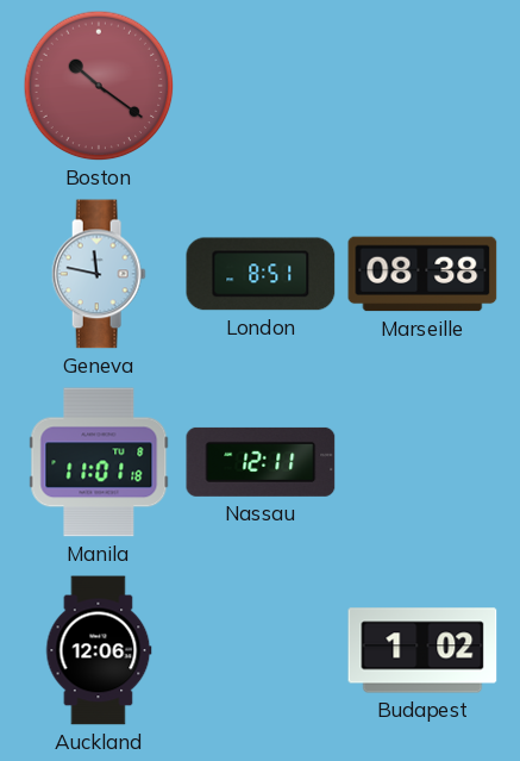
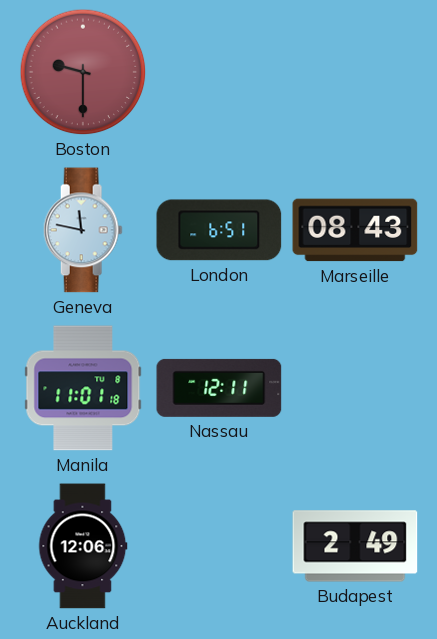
Boston: 10:21 -> 9:30 (83, 72)
London: 8:51 -> 6:51 (219, 230)
Marseille: 08:38 -> 08:43 (355, 230)
Budapest: 1:02 -> 2:49 (355, 546)
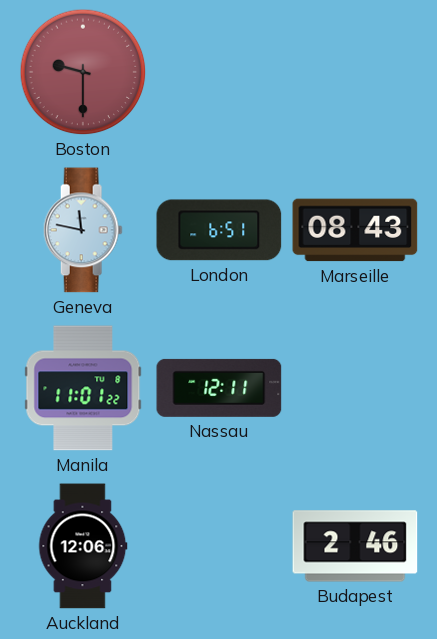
Manila: 11:01:18 -> 11:01:22 (83, 388)
Budapest: 2:49 -> 2:46 (355, 546)
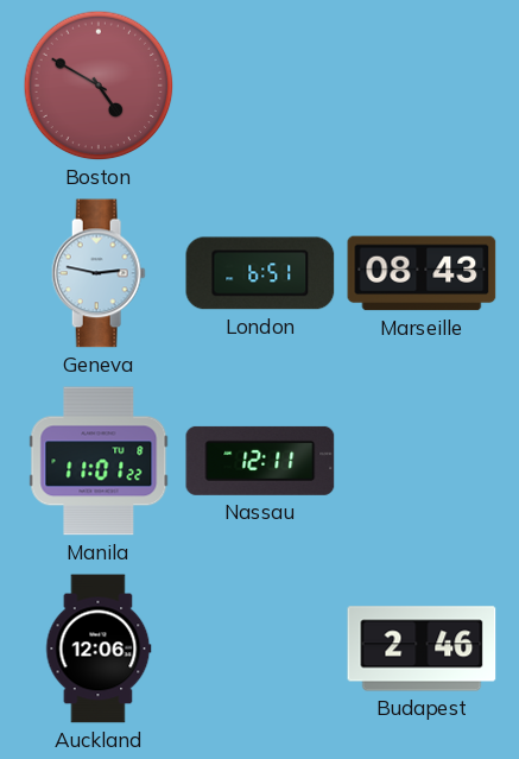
Boston: 9:30 -> 4:50 (99, 86)
Geneva: 11:47 -> 2:47 (99, 273)
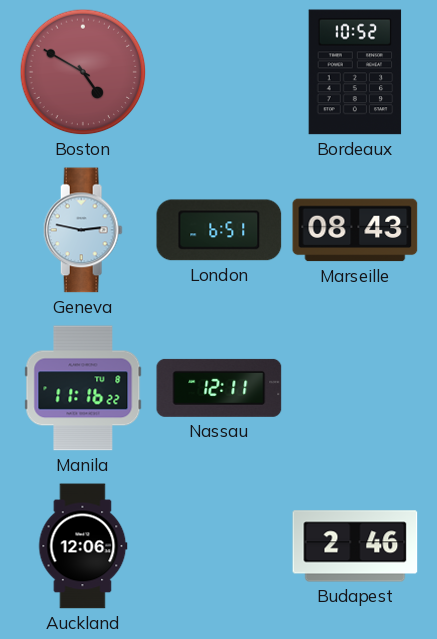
Bordeaux: none -> 10:52 (355, 72)
Manila: 11:01 -> 11:16 (83, 388)
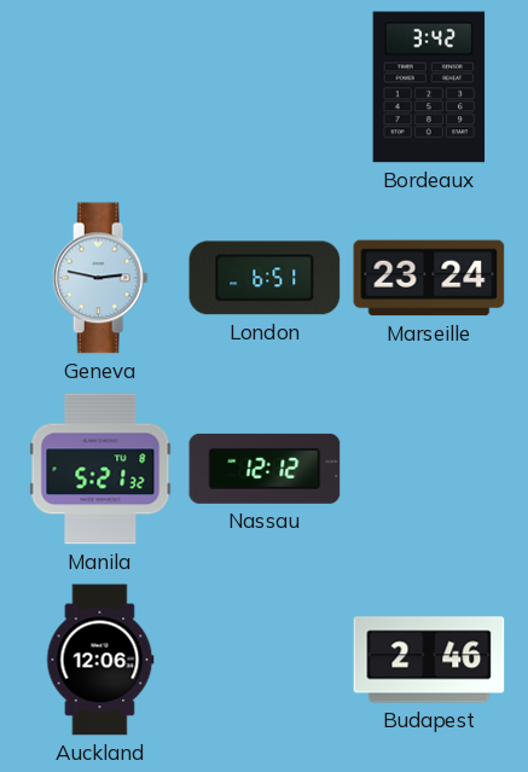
Boston: 4:50 -> none (83, 72)
Bordeaux: 10:52 -> 3:42 (429, 87)
Marseille: 08:43 -> 23:24 (429, 278)
Manila: 11:16 -> 5:21 (100, 469)
Nassau: 12:11 -> 12:12 (265, 469)
